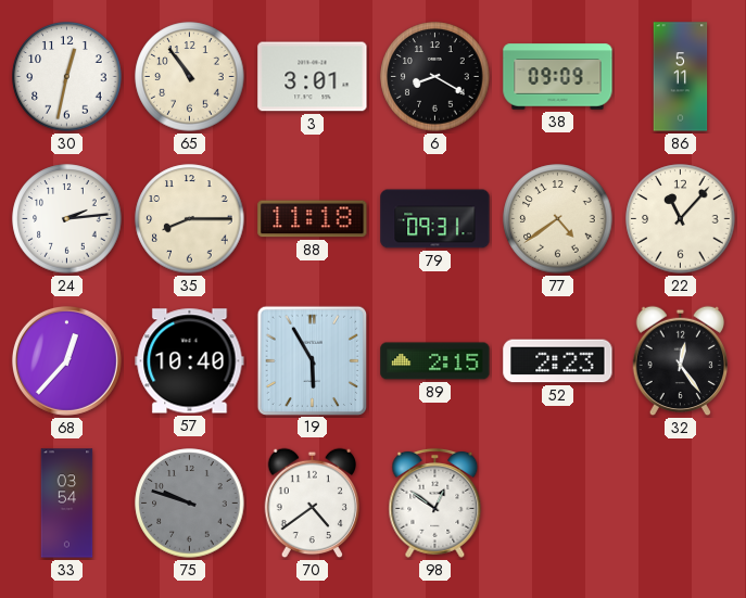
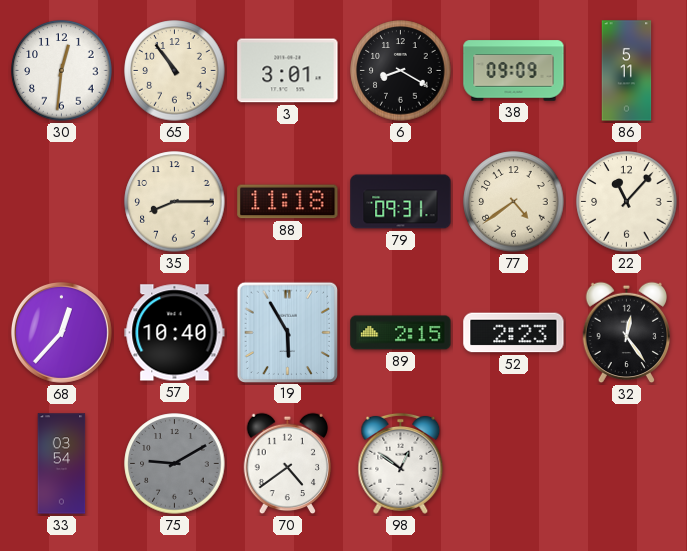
30: 12:32 -> 12:31 (62, 71)
24: 2:14 -> none (67, 219)
75: 9:48 -> 9:10 (175, 464)
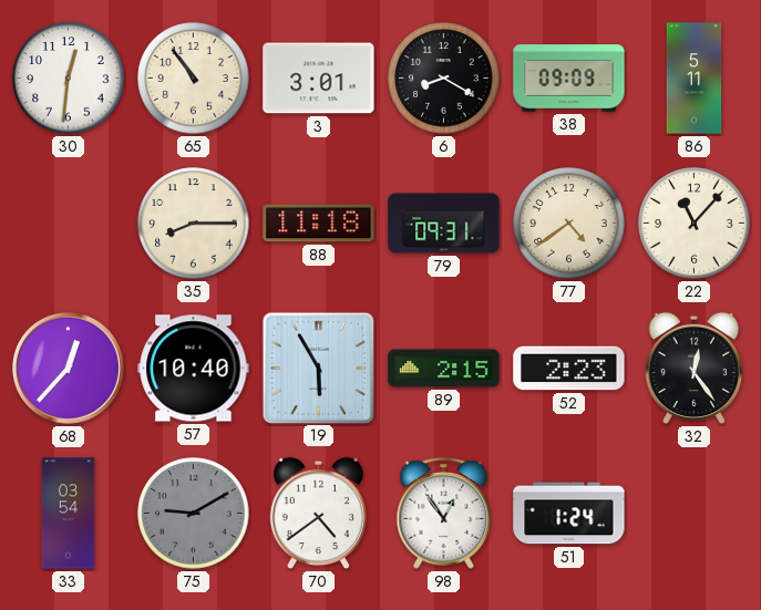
98: 12:51 -> 12:54 (444, 513)
51: none -> 1:24 (569, 514)
